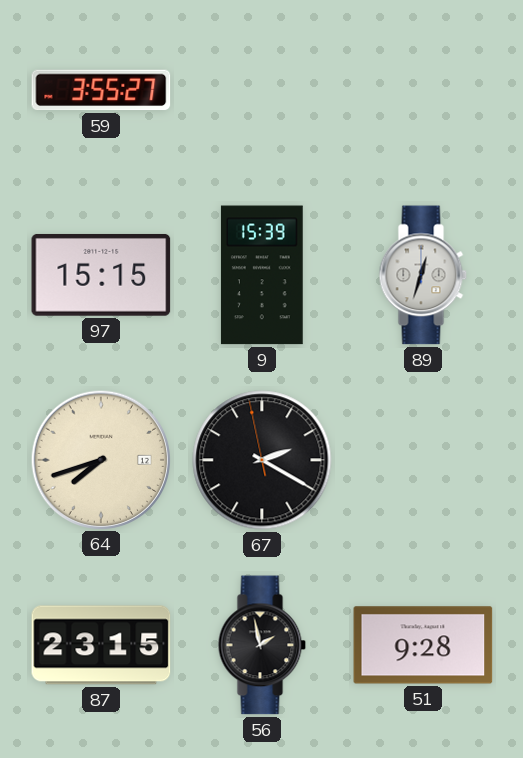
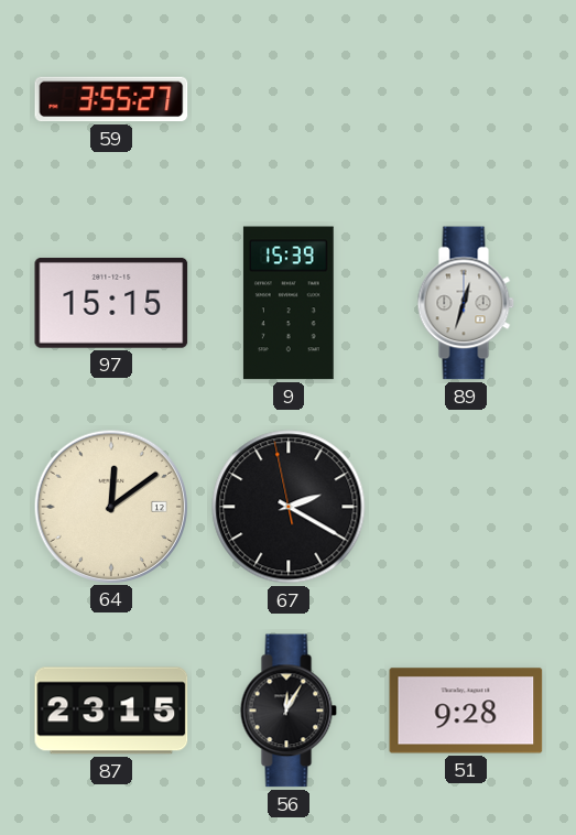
64: 7:42 -> 12:09 (110, 506)
56: 1:58 -> 12:05 (289, 711)
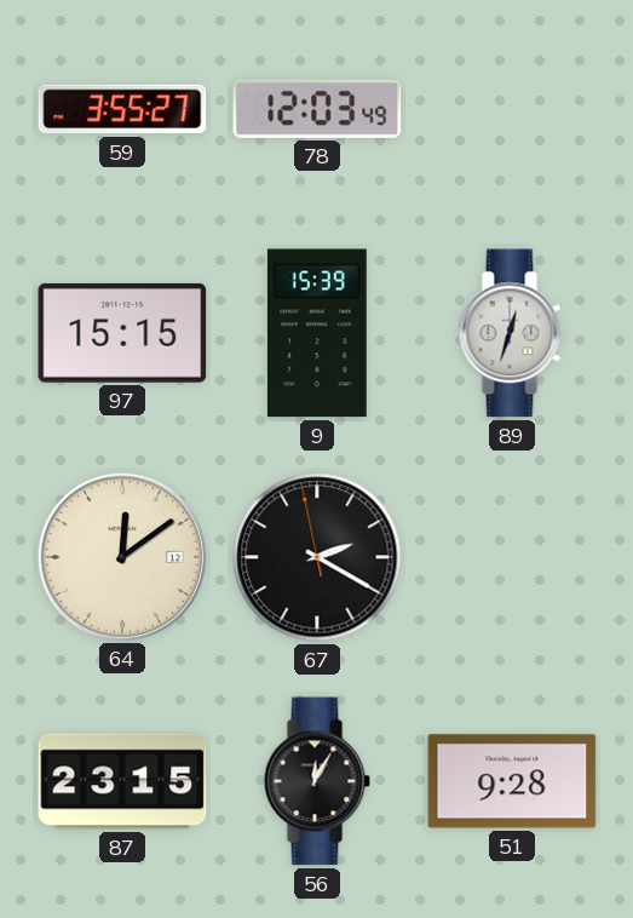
78: none -> 12:03 (317, 109)
